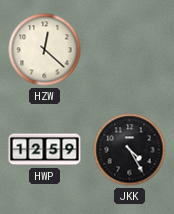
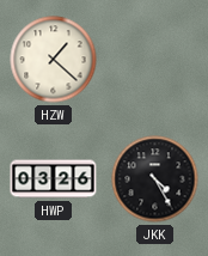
HZW: 12:22 -> 1:22 (54, 60)
HWP: 12:59 -> 03:26 (54, 179)
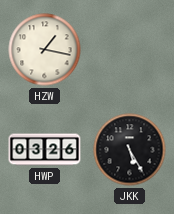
HZW: 1:22 -> 1:17 (45, 50)
JKK: 4:25 -> 5:25 (130, 150)
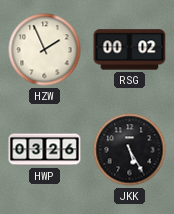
HZW: 1:17 -> 1:56 (45, 50)
RSG: none -> 00:02 (130, 50)
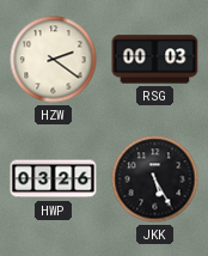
HZW: 1:56 -> 2:21 (54, 60)
RSG: 00:02 -> 00:03 (155, 60)
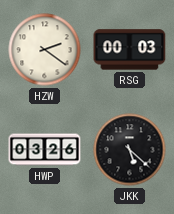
JKK: 5:25 -> 5:22 (130, 150)
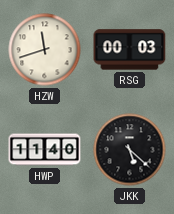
HZW: 2:21 -> 11:42 (45, 50)
HWP: 03:26 -> 11:40 (45, 150)
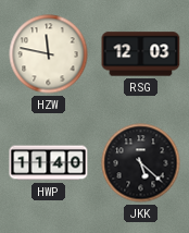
HZW: 11:42 -> 11:47 (49, 54)
RSG: 00:03 -> 12:03 (141, 54)
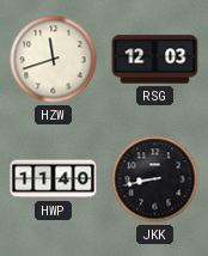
HZW: 11:47 -> 11:42 (54, 60)
JKK: 5:22 -> 8:43 (155, 179)
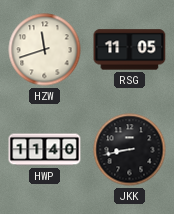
RSG: 12:03 -> 11:05 (130, 50)
